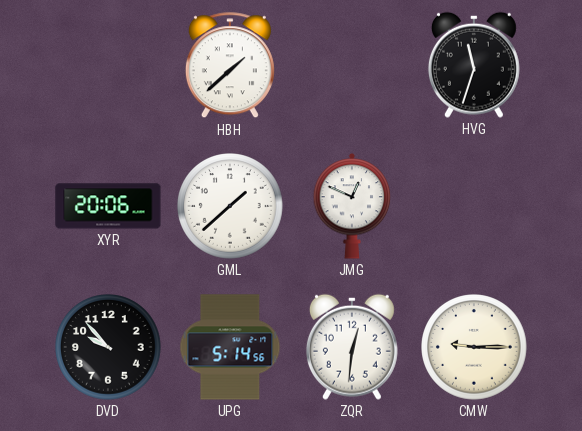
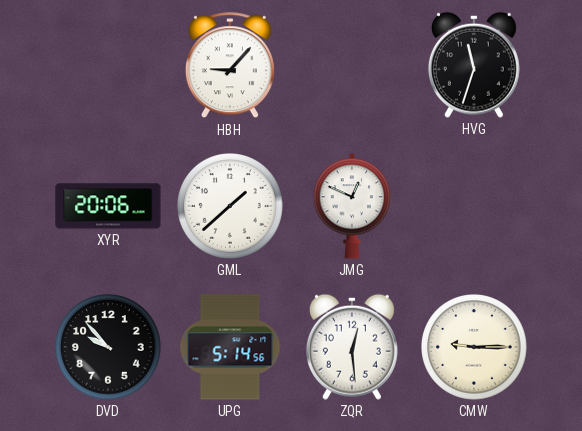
HBH: 1:38 -> 9:07 (230, 66)
ZQR: 12:31 -> 12:29 (352, 347)
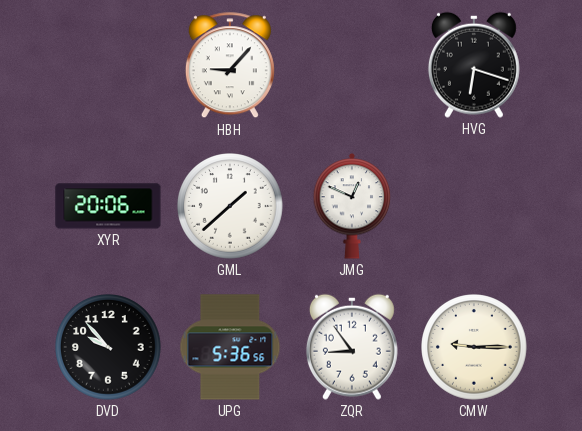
HVG: 11:33 -> 6:18 (474, 65)
UPG: 5:14 -> 5:36 (230, 347)
ZQR: 12:29 -> 8:54 (352, 347)
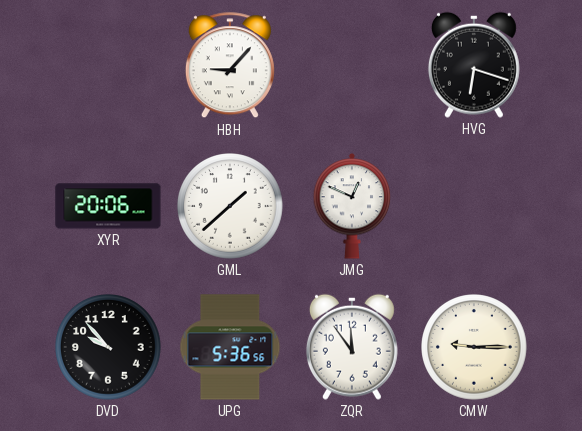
ZQR: 8:54 -> 11:54 (352, 347)
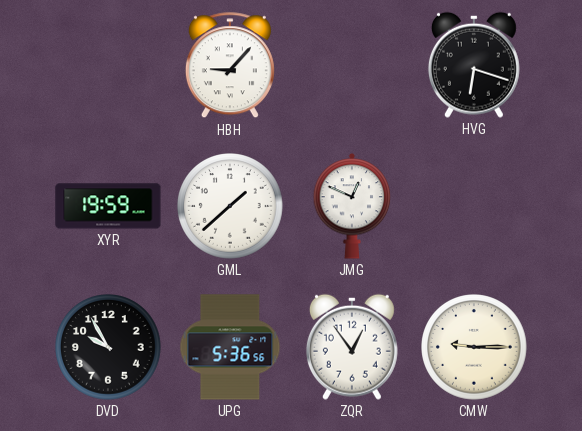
XYR: 20:06 -> 19:59 (108, 206)
DVD: 9:53 -> 9:55 (109, 348)
ZQR: 11:54 -> 12:54 (352, 347)
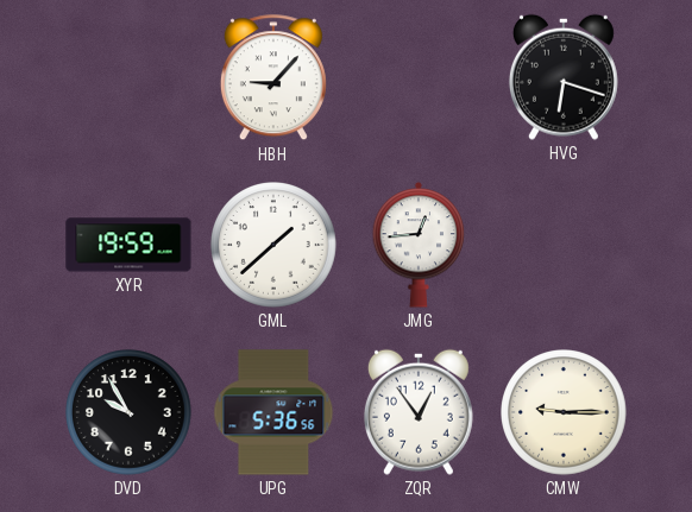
JMG: 12:49 -> 12:44 (419, 245)
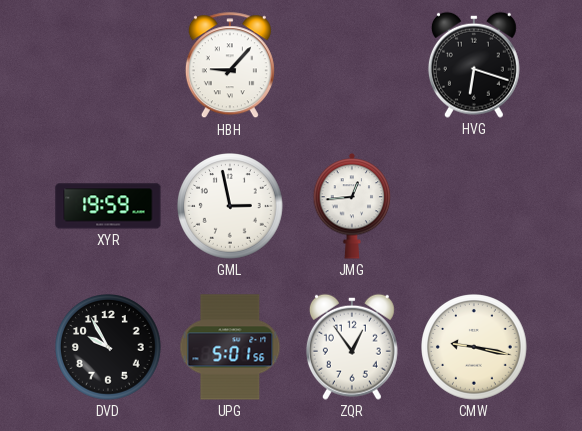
GML: 1:38 -> 2:58 (231, 207)
UPG: 5:36 -> 5:01 (230, 347)
CMW: 9:15 -> 9:17 (475, 348)
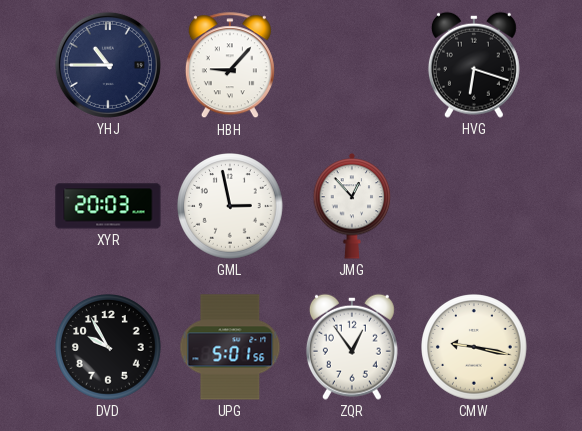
YHJ: none -> 10:45 (108, 65)
XYR: 19:59 -> 20:03 (108, 206)
JMG: 12:44 -> 12:53 (352, 206)
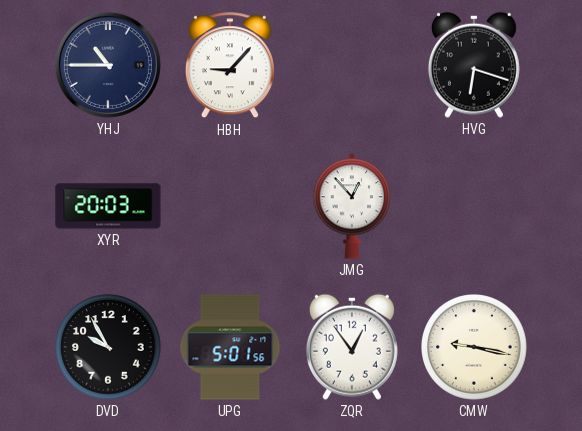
GML: 2:58 -> none (231, 207)
